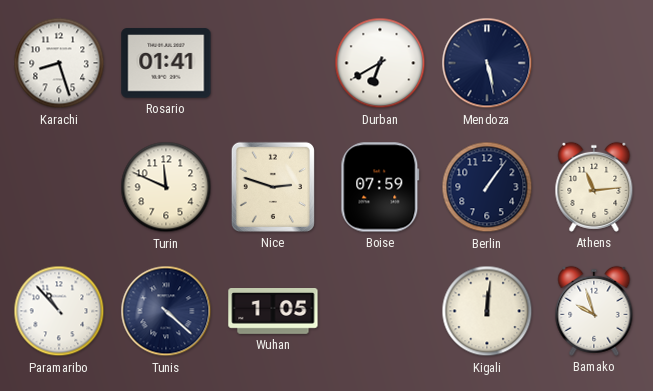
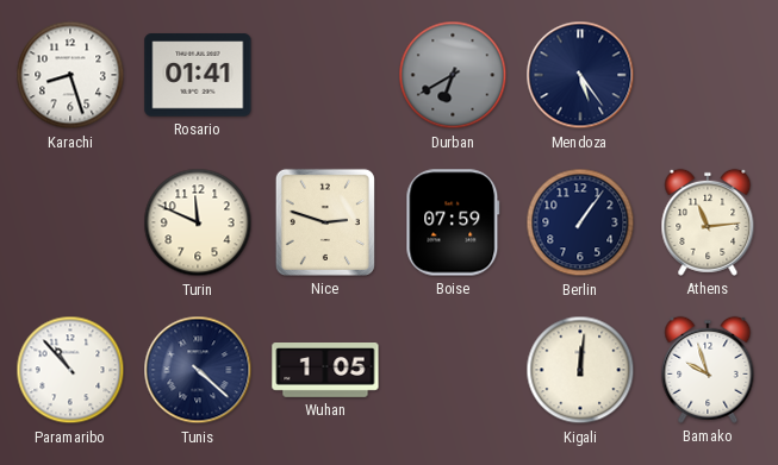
Durban dial: white -> grey (453, 75)
Mendoza: 5:28 -> 5:24 (580, 75)
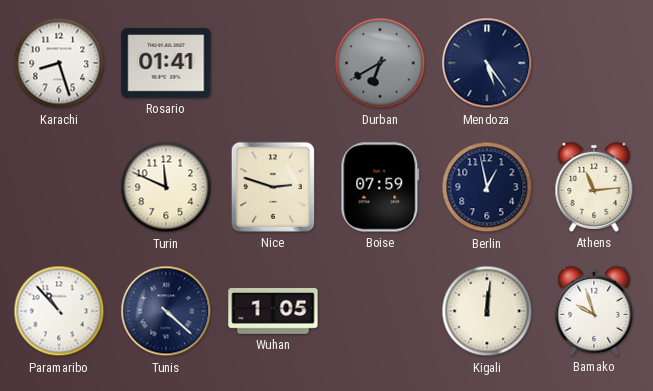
Berlin: 1:06 -> 12:58 (487, 187)
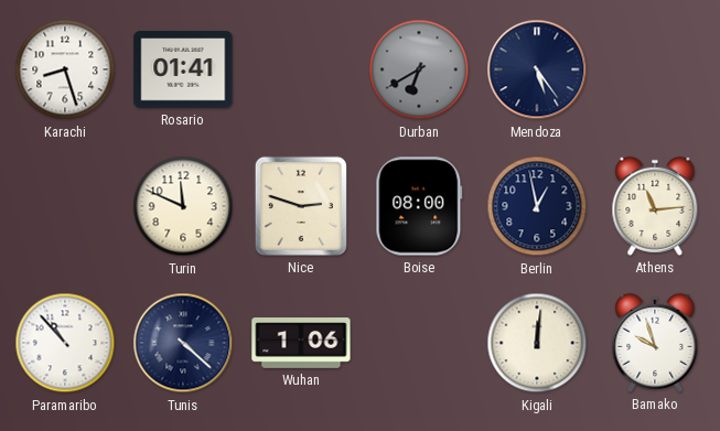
Boise: 07:59 -> 08:00 (419, 206)
Wuhan: 1:05 -> 1:06 (301, 344)
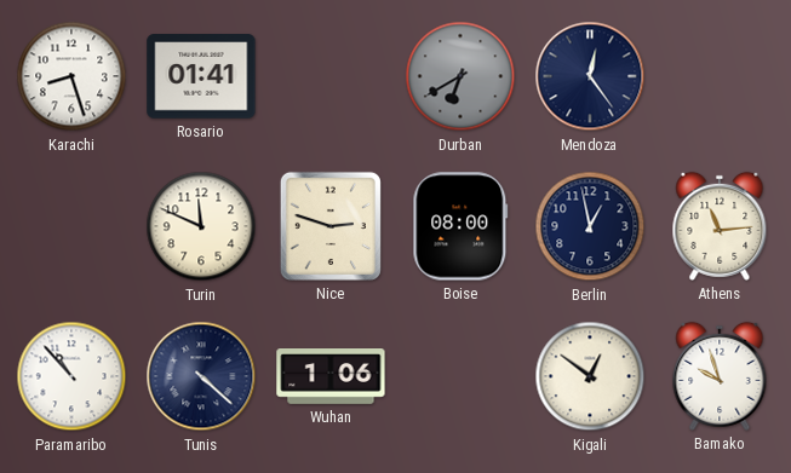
Mendoza: 5:24 -> 12:24 (590, 76)
Kigali: 12:01 -> 12:51 (590, 376)
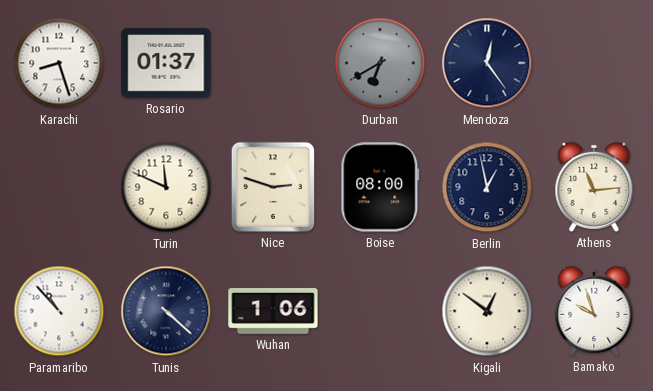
Rosario: 01:41 -> 01:37 (166, 63)
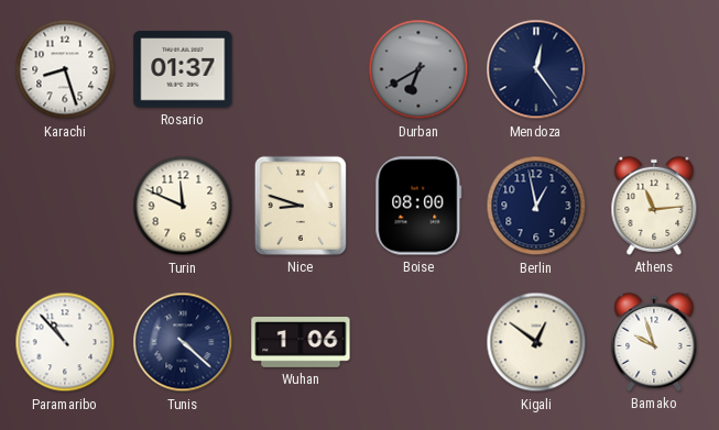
Nice: 2:48 -> 8:48 (301, 206)
